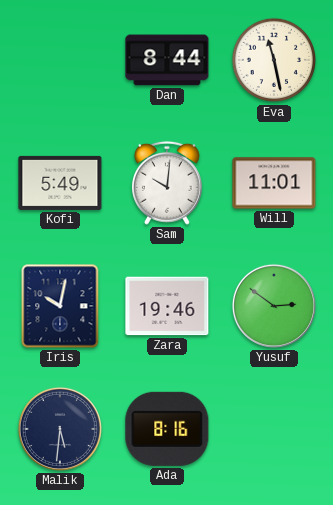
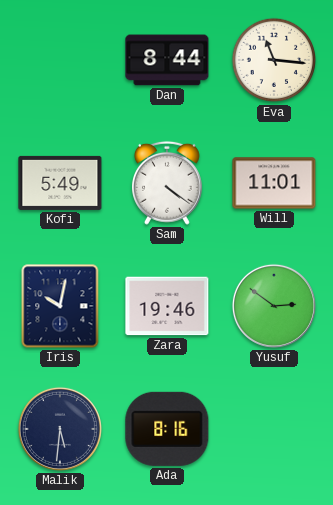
Eva: 11:28 -> 11:16 (274, 60)
Sam: 10:01 -> 4:21 (167, 183)
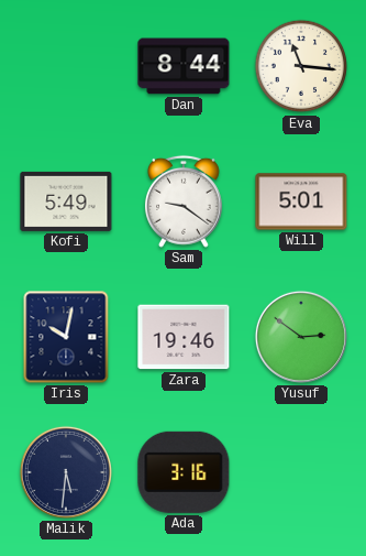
Sam: 4:21 -> 9:21 (184, 201)
Will: 11:01 -> 5:01 (301, 201)
Ada: 8:16 -> 3:16 (184, 472)
